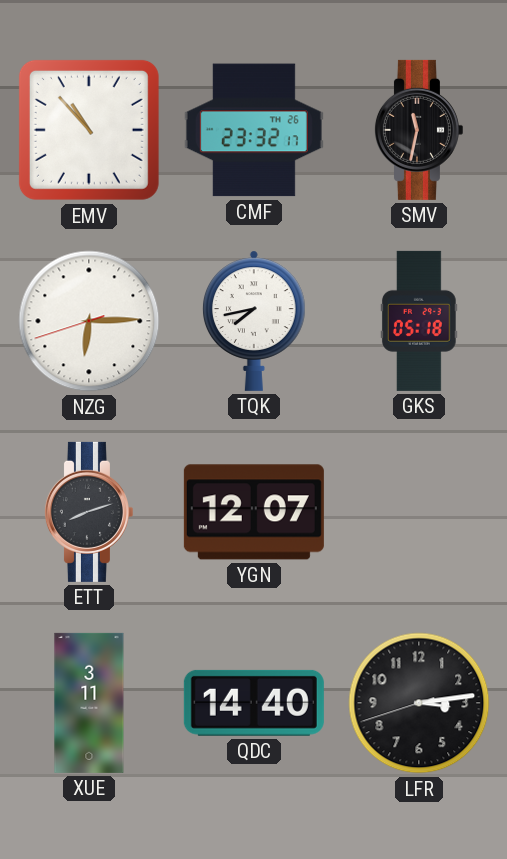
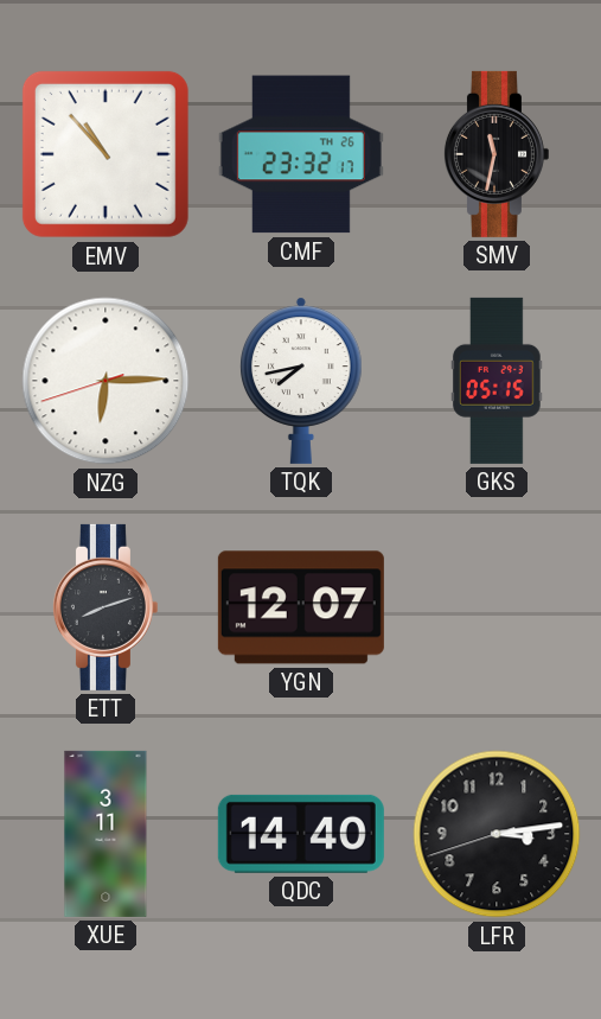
GKS: 05:18 -> 05:15 (497, 381)
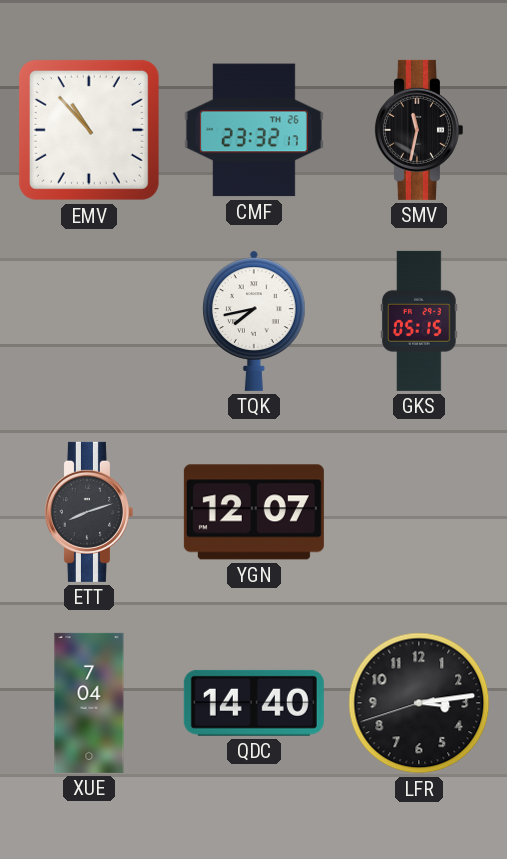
NZG: 6:14 -> none (106, 381)
XUE: 3:11 -> 7:04 (89, 703)
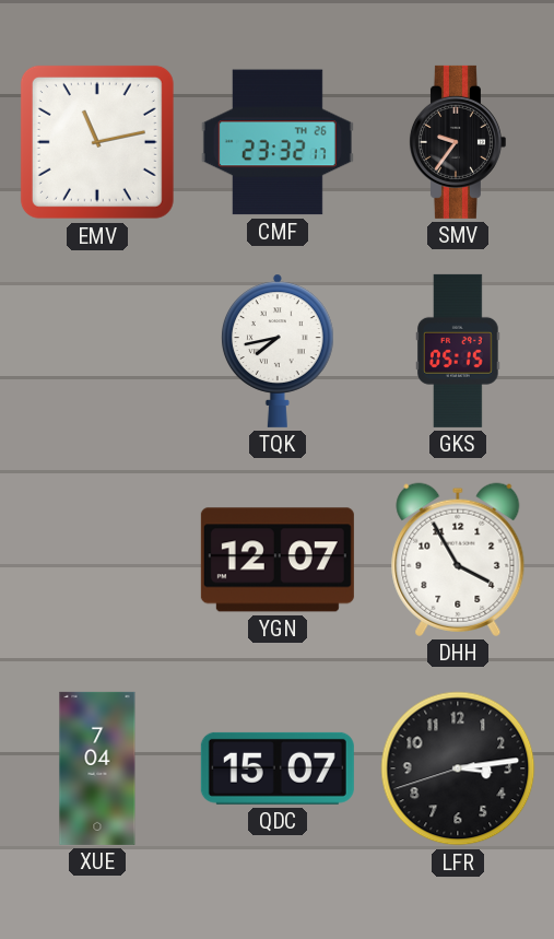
EMV: 10:53 -> 11:13 (97, 142)
SMV: 11:32 -> 9:36 (457, 142)
ETT: 8:12 -> none (88, 512)
DHH: none -> 3:55 (458, 560)
QDC: 14:40 -> 15:07 (278, 768)
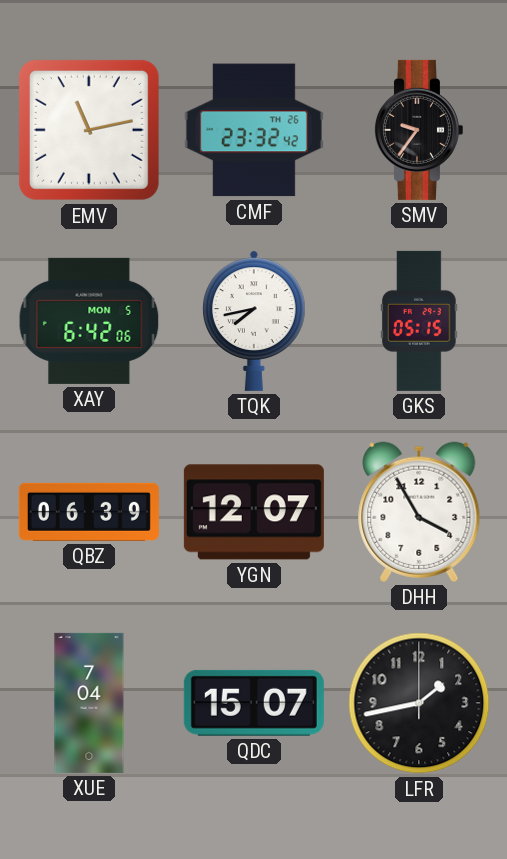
CMF: 23:32:17 -> 23:32:42 (254, 130)
XAY: none -> 6:42 (89, 321)
QBZ: none -> 06:39 (89, 512)
LFR: 3:13 -> 1:43 (419, 703)
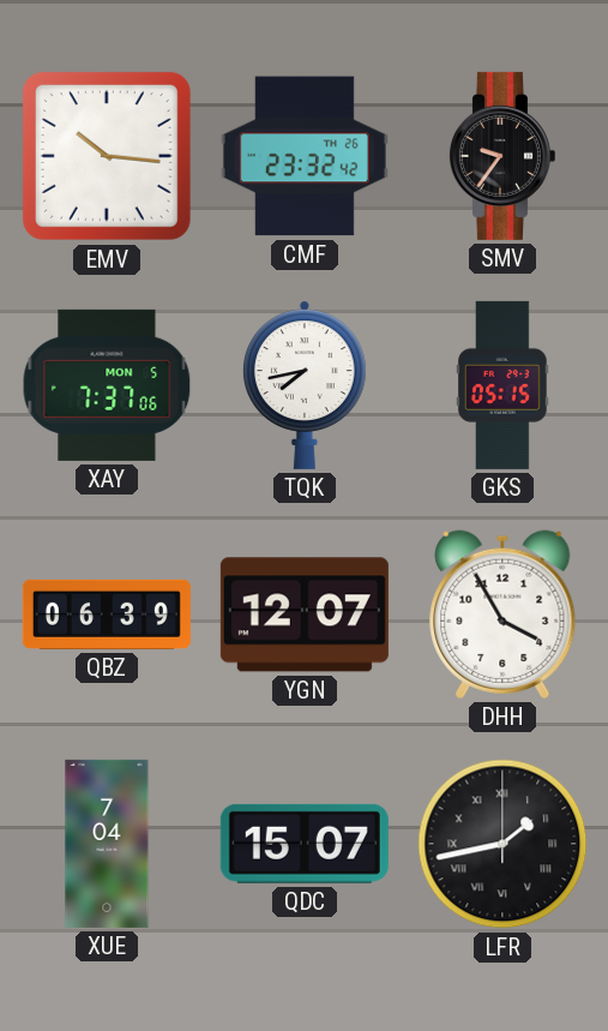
EMV: 11:13 -> 10:16 (107, 156)
XAY: 6:42 -> 7:37 (107, 385)
LFR numerals: Arabic -> Roman (502, 844)
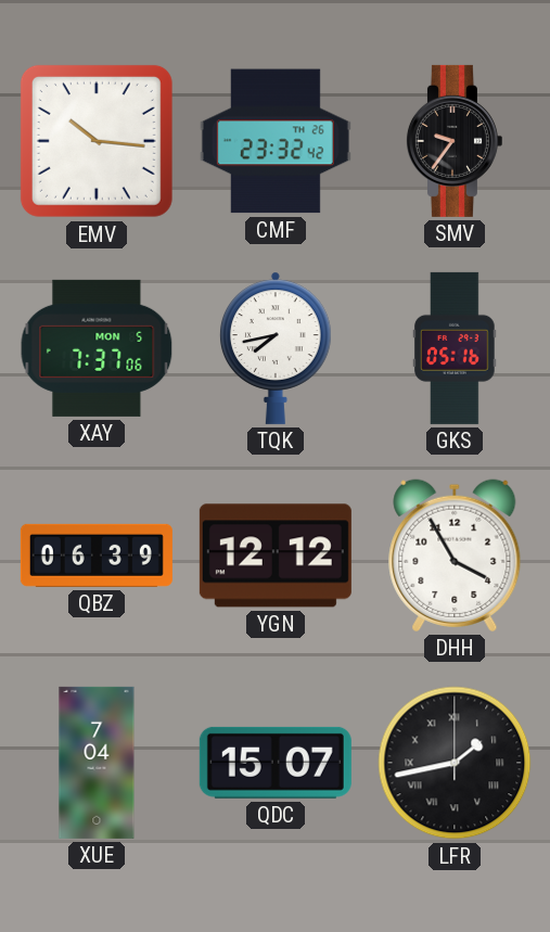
GKS: 05:15 -> 05:16 (455, 348)
YGN: 12:07 -> 12:12 (276, 556)
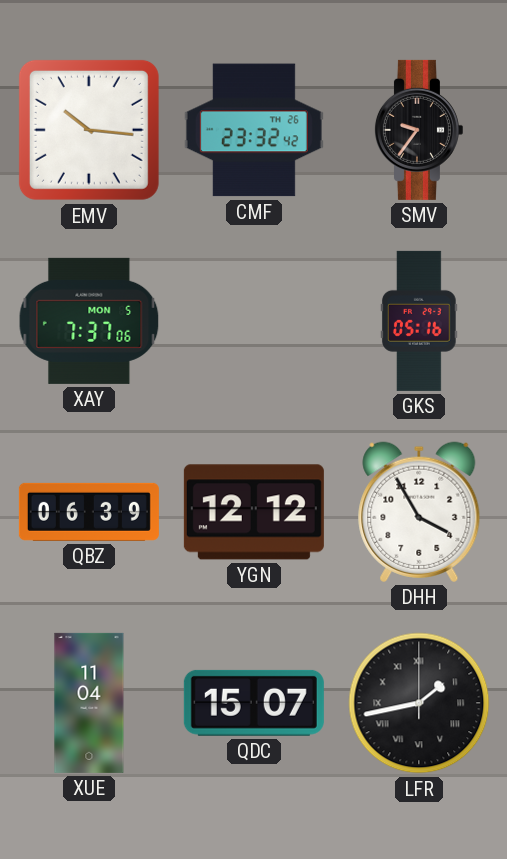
TQK: 7:43 -> none (277, 348)
XUE: 7:04 -> 11:04 (89, 703)
